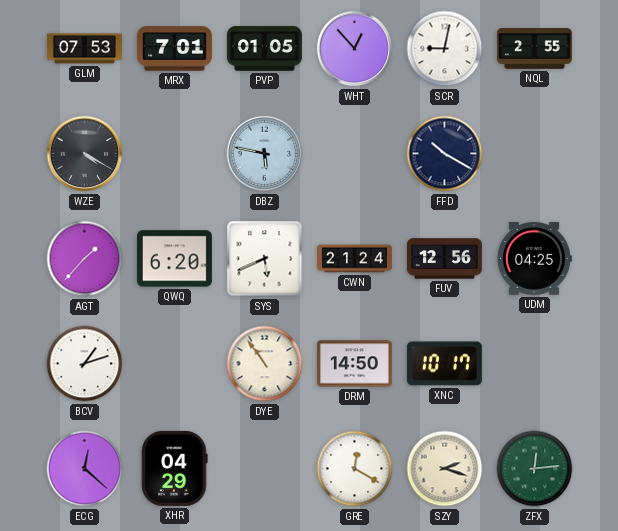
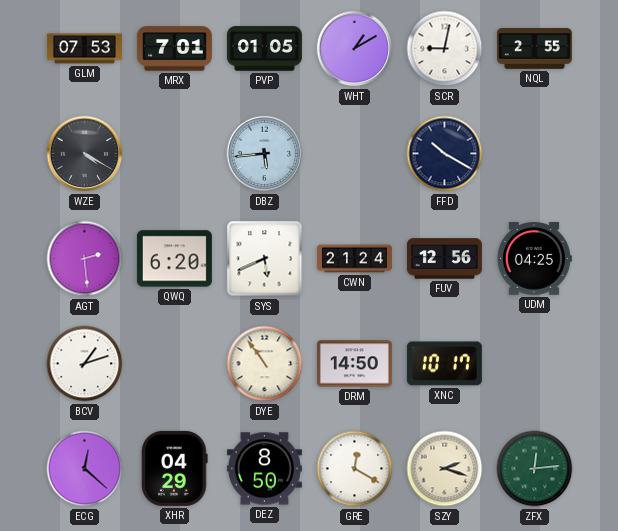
WHT: 12:53 -> 1:10 (355, 49)
DBZ: 5:47 -> 5:44 (265, 154)
AGT: 1:37 -> 2:29 (85, 259)
DEZ: none -> 8:50 (264, 469)
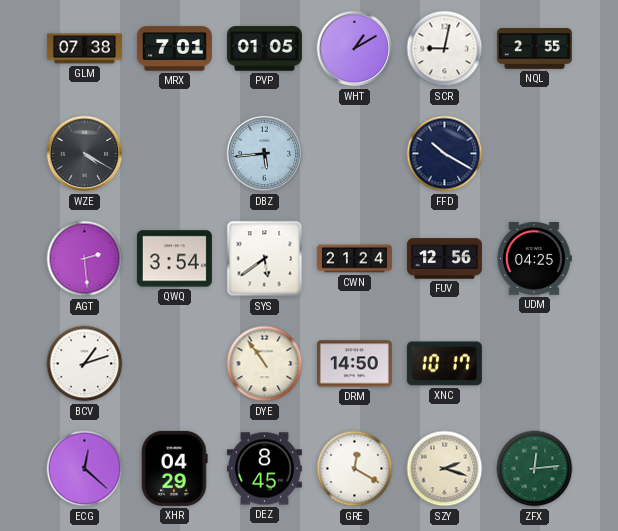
GLM: 07:53 -> 07:38 (84, 49)
QWQ: 6:20 -> 3:54 (174, 259)
SYS: 5:41 -> 5:39 (265, 259)
DEZ: 8:50 -> 8:45 (264, 469)
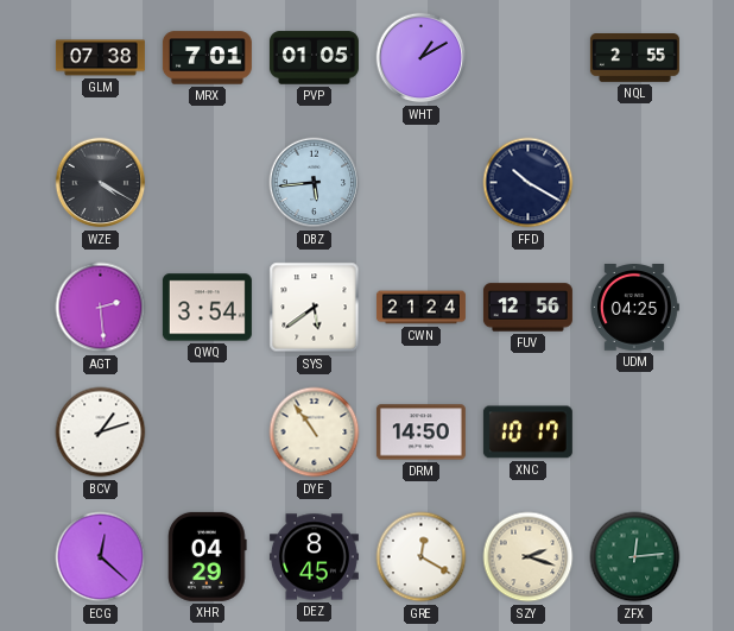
SCR: 9:02 -> none (445, 49)
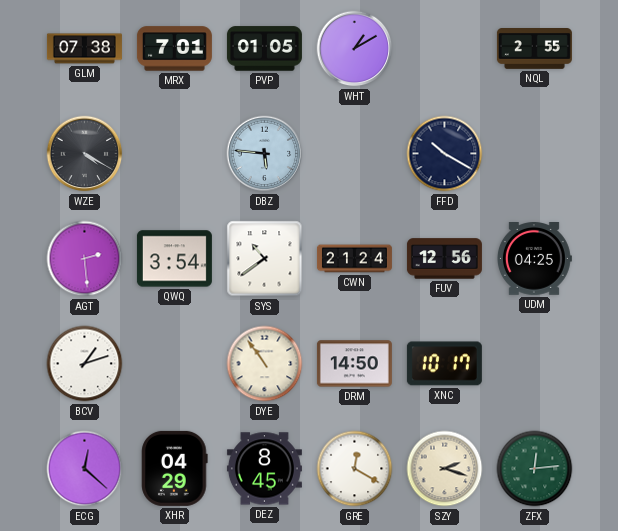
DBZ: 5:44 -> 5:46 (265, 154)
SYS: 5:39 -> 10:39 (265, 259)
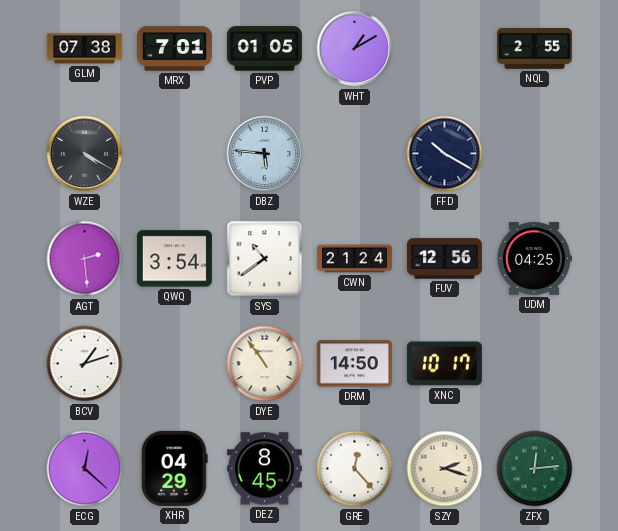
GRE: 12:20 -> 12:23 (355, 469)
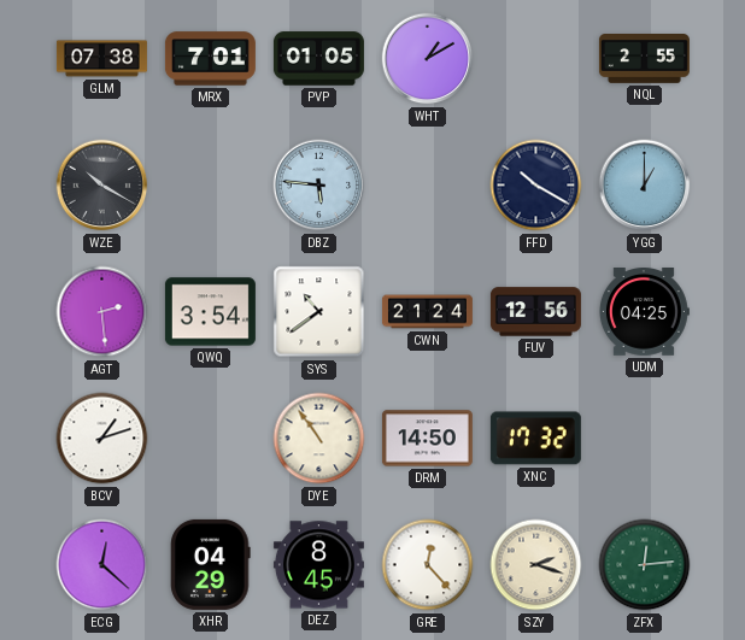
WZE: 4:20 -> 10:20 (102, 186)
YGG: none -> 1:00 (645, 186)
XNC: 10:17 -> 17:32 (535, 439)
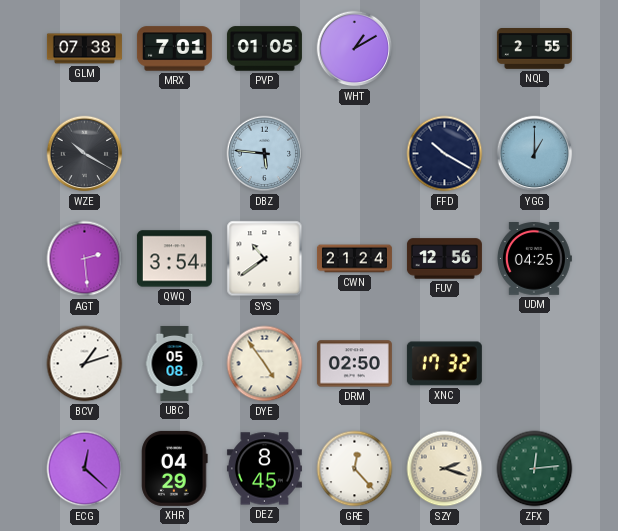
UBC: none -> 05:08 (175, 363)
DYE: 10:54 -> 4:54 (265, 364)
DRM: 14:50 -> 02:50 (354, 364)
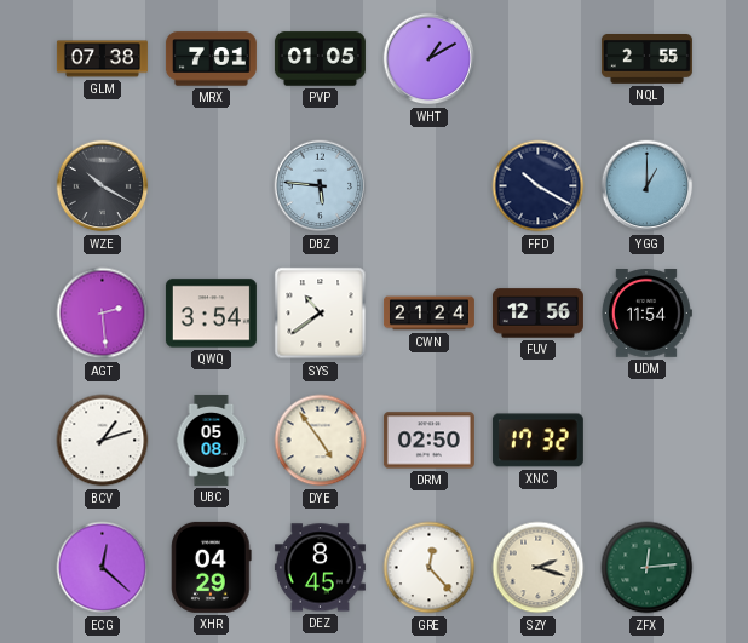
UDM: 04:25 -> 11:54 (646, 314)
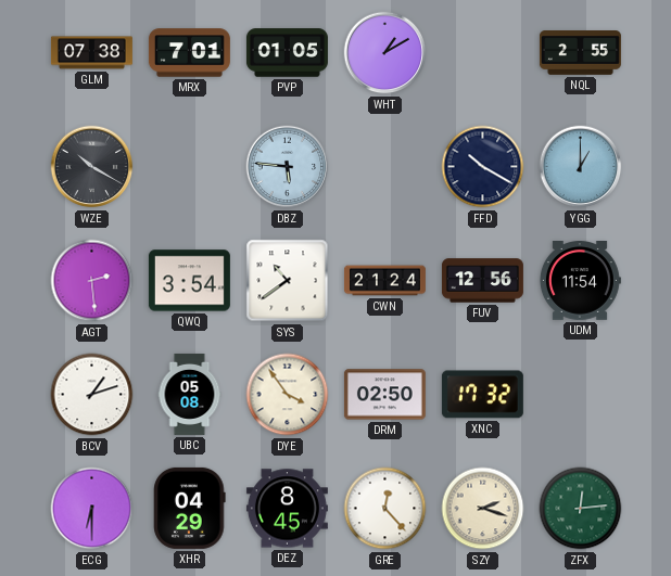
DYE: 4:54 -> 3:54 (288, 395)
ECG: 12:22 -> 6:30 (92, 509)
